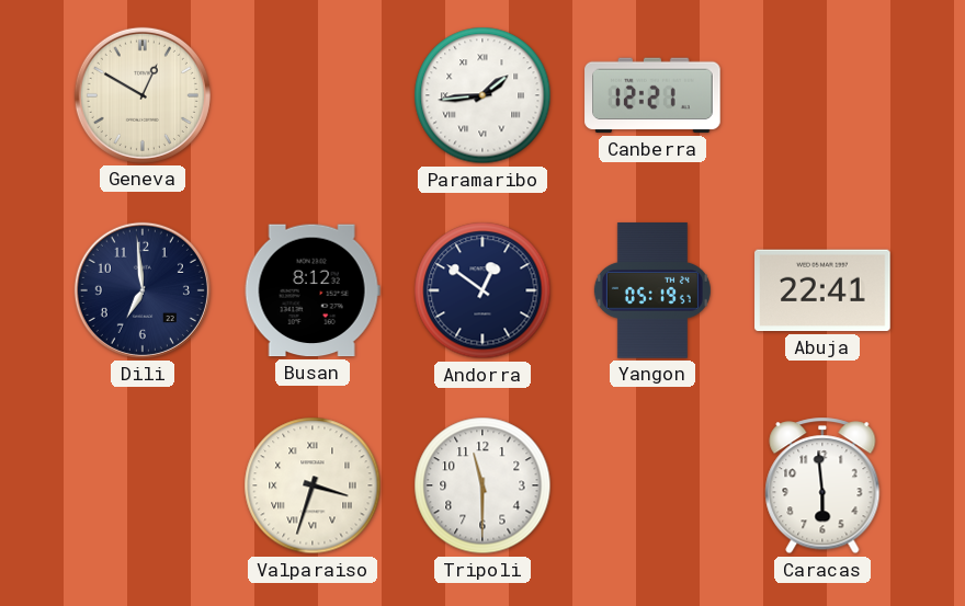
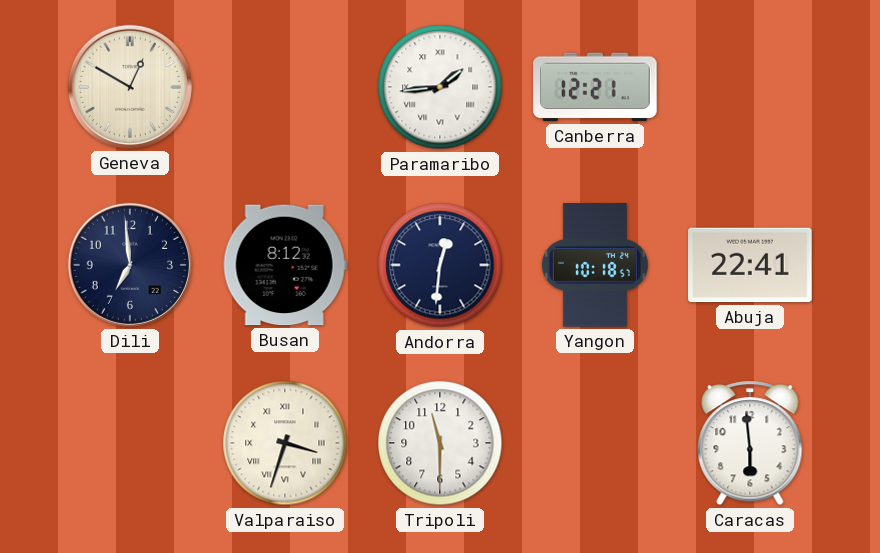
Andorra: 12:51 -> 12:31 (440, 265)
Yangon: 05:19 -> 10:18 (595, 265)
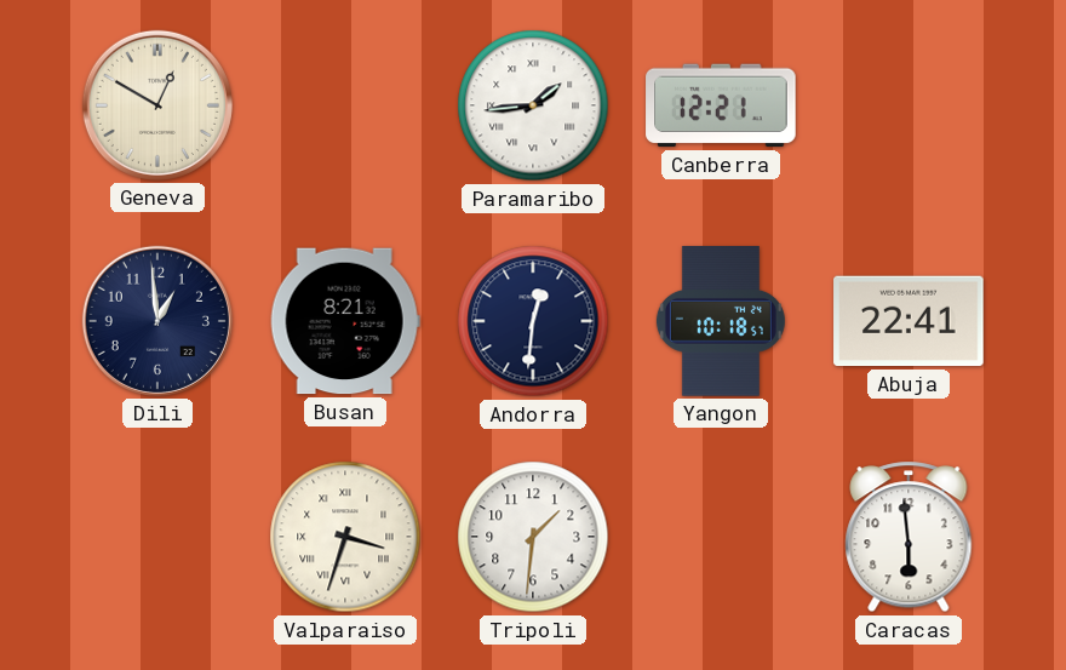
Dili: 6:59 -> 12:59 (157, 321)
Busan: 8:12 -> 8:21 (345, 321)
Tripoli: 11:30 -> 1:31 (533, 537)
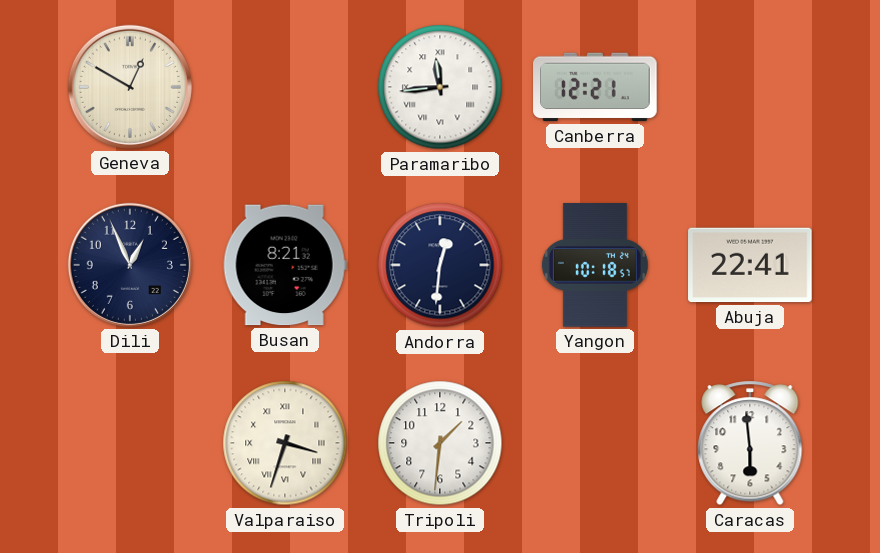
Paramaribo: 1:44 -> 11:44 (440, 87)
Dili: 12:59 -> 12:56 (130, 265)
